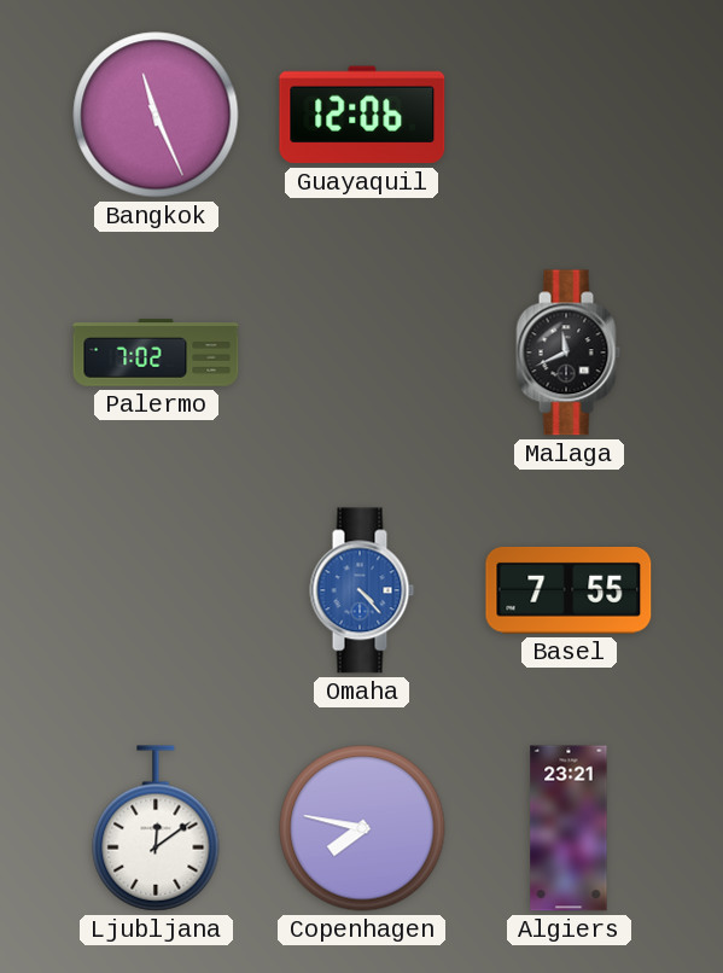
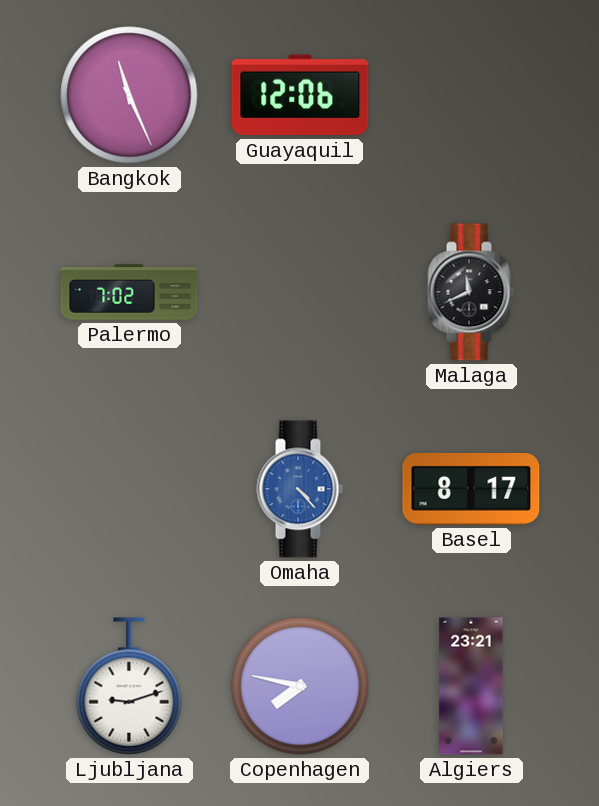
Basel: 7:55 -> 8:17 (471, 489)
Ljubljana: 12:09 -> 9:12 (129, 686)
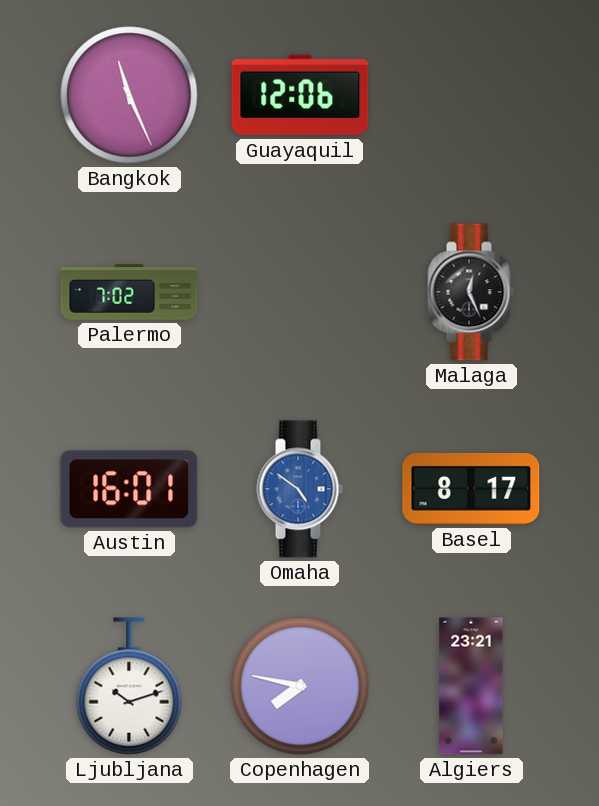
Malaga: 11:41 -> 12:26 (471, 292)
Austin: none -> 16:01 (129, 489)
Omaha: 4:23 -> 4:51 (300, 489)
Ljubljana: 9:12 -> 10:12 (129, 686)
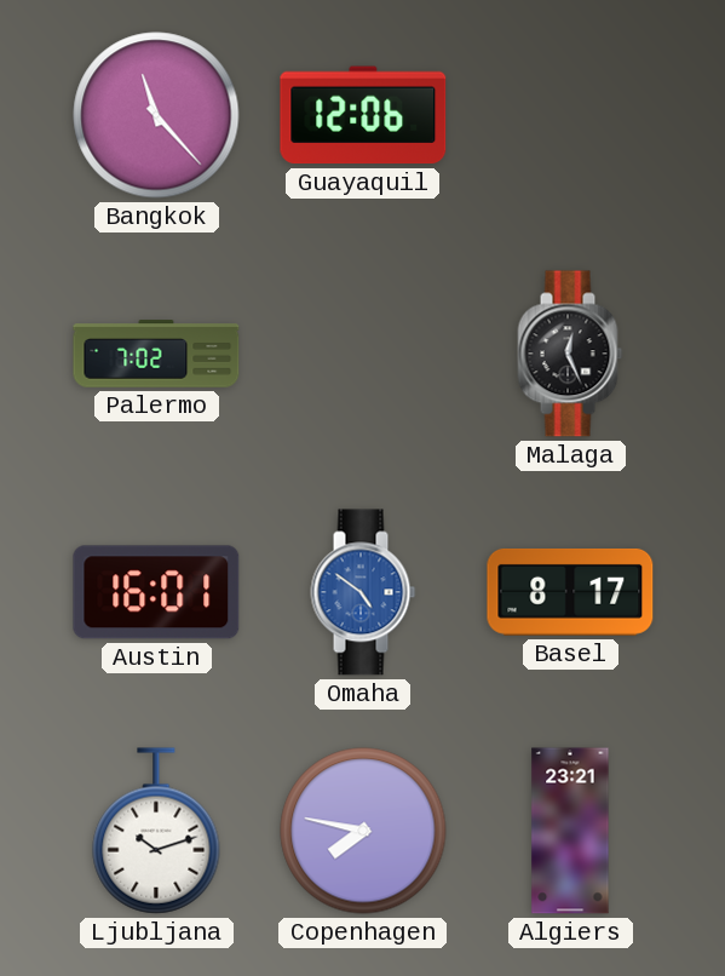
Bangkok: 11:26 -> 11:23 (156, 115)
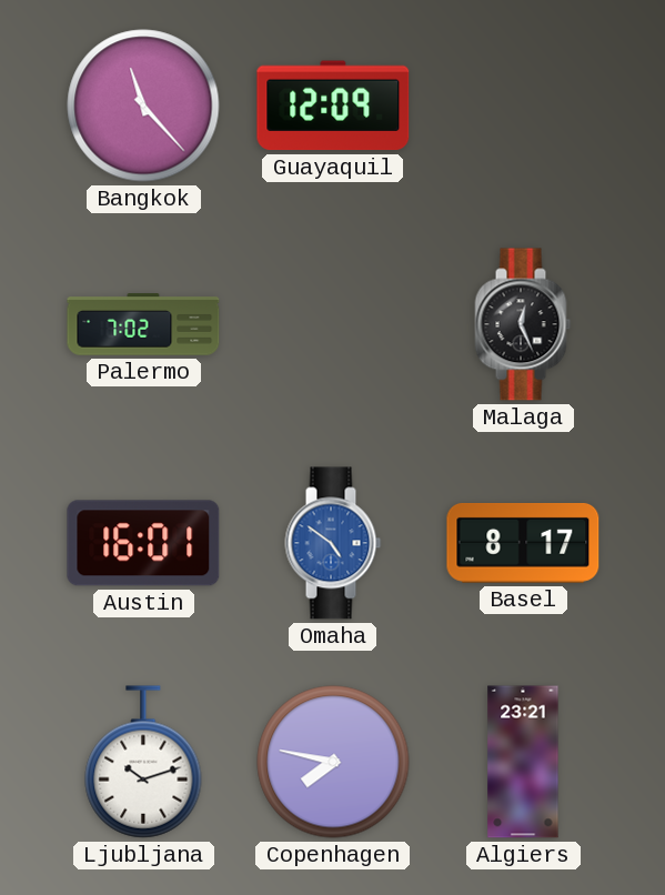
Guayaquil: 12:06 -> 12:09 (333, 105)
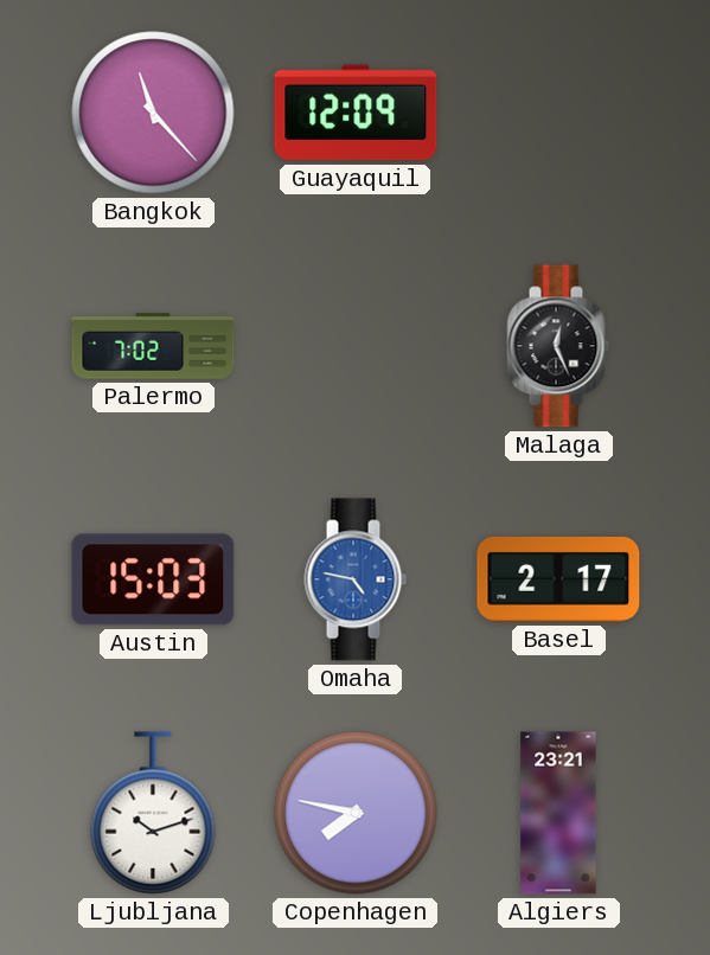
Austin: 16:01 -> 15:03 (153, 579)
Omaha: 4:51 -> 4:47 (356, 579)
Basel: 8:17 -> 2:17 (558, 579)
